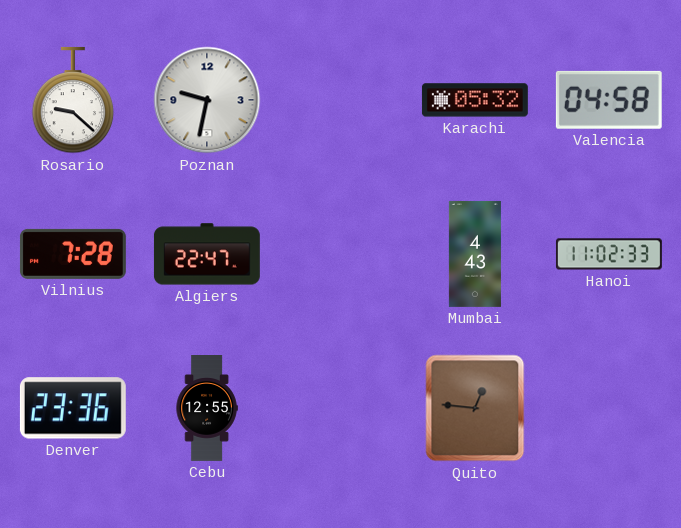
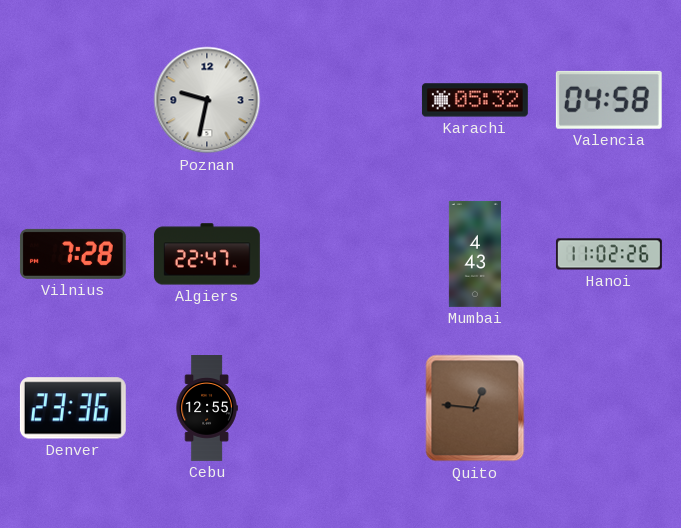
Rosario: 9:22 -> none (73, 100)
Hanoi: 11:02:33 -> 11:02:26 (609, 254)
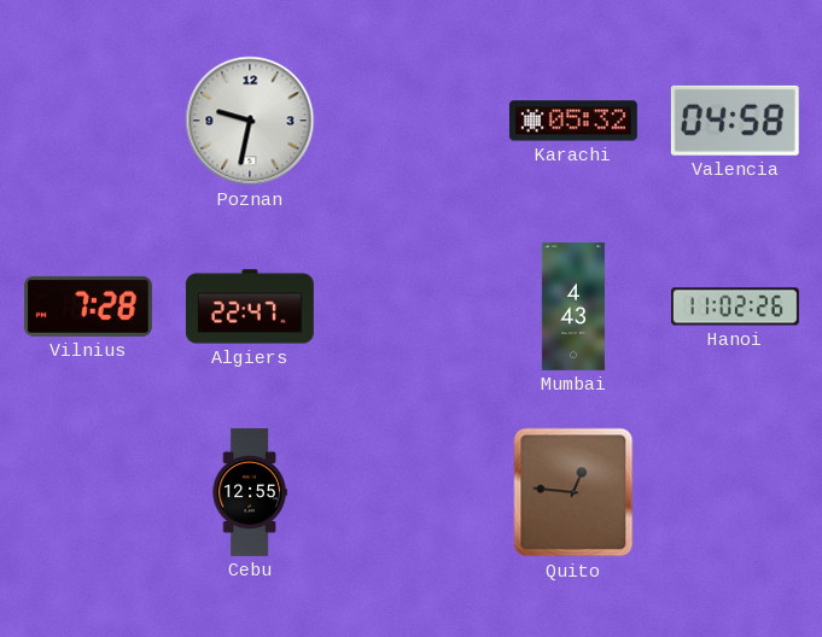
Denver: 23:36 -> none (73, 408)
